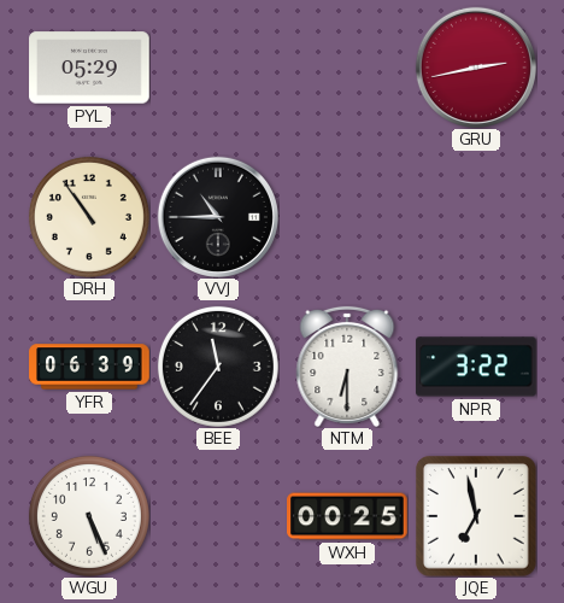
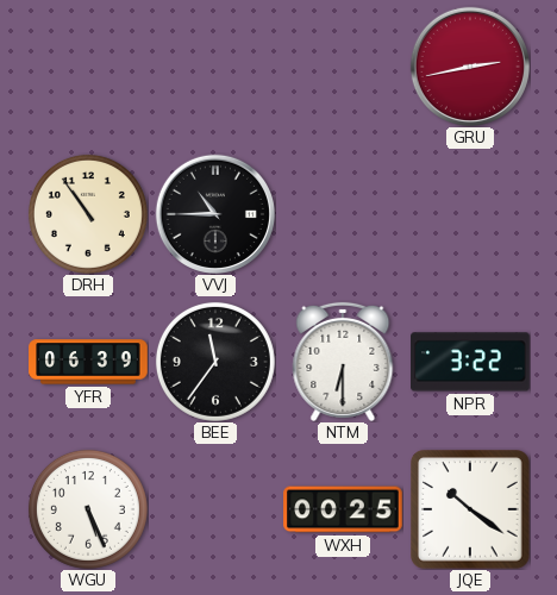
PYL: 05:29 -> none (89, 68)
JQE: 6:58 -> 10:21 (470, 509)
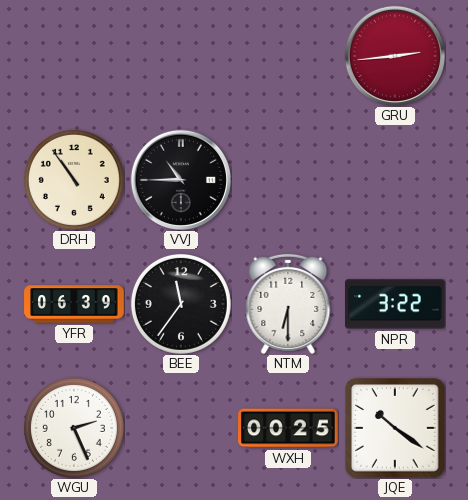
GRU: 2:43 -> 2:44 (395, 56)
WGU: 5:26 -> 2:26 (74, 428)
